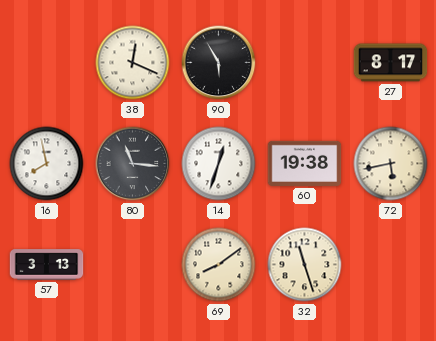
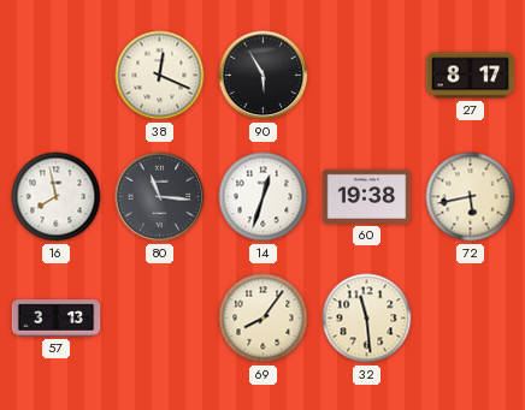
69: 8:09 -> 8:06 (264, 319)
32: 11:27 -> 11:29 (367, 319)
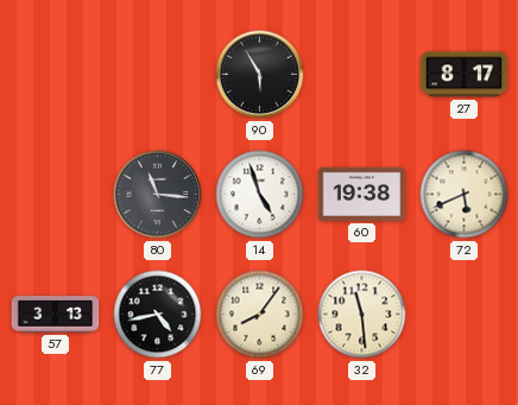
38: 12:19 -> none (160, 76)
16: 7:58 -> none (57, 197)
14: 12:33 -> 4:57 (260, 195)
72: 5:43 -> 5:41 (465, 195)
77: none -> 4:43 (158, 315)
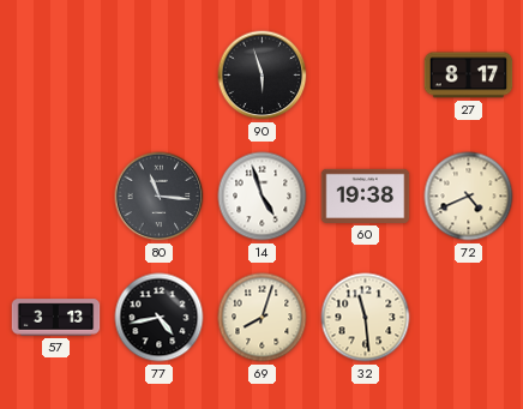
90: 5:55 -> 5:57 (263, 76)
72: 5:41 -> 4:41 (469, 197)
69: 8:06 -> 8:03 (263, 318)
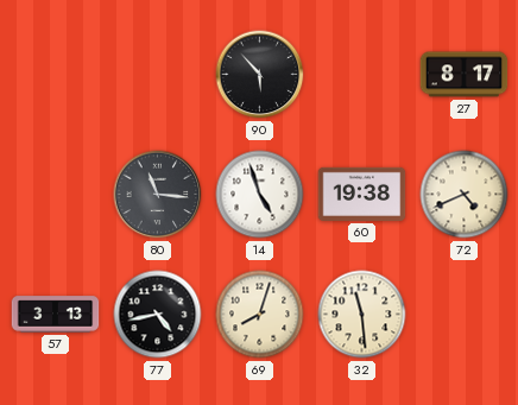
90: 5:57 -> 5:53 (260, 75)
